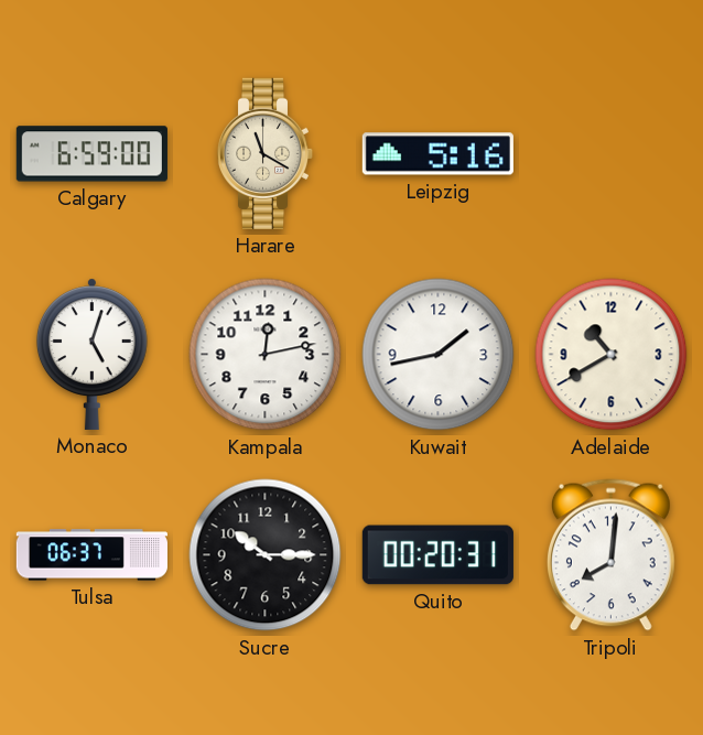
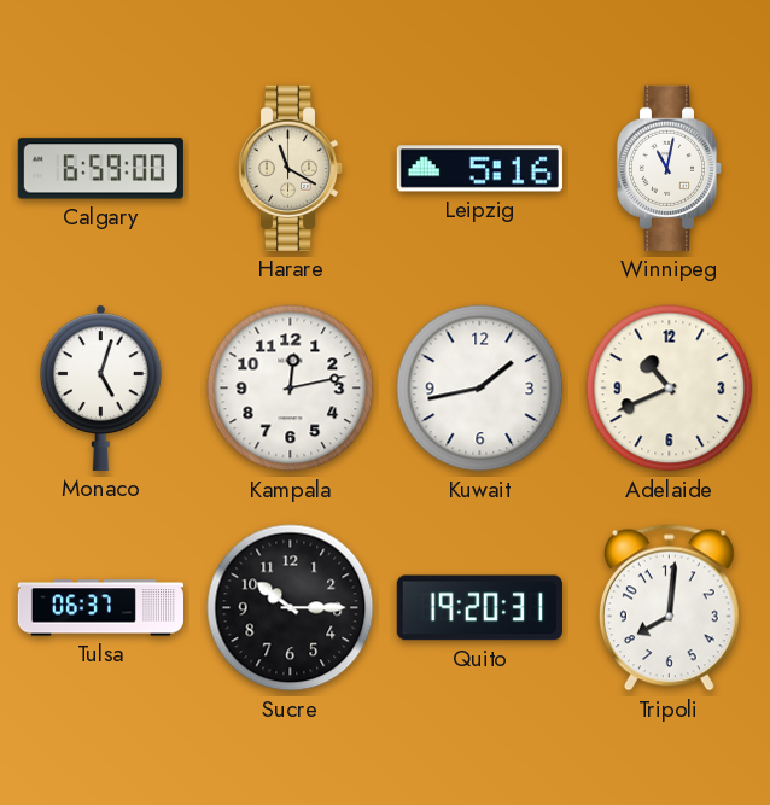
Winnipeg: none -> 11:02 (670, 168)
Adelaide: 10:40 -> 10:41 (670, 389)
Quito: 00:20 -> 19:20 (479, 608)
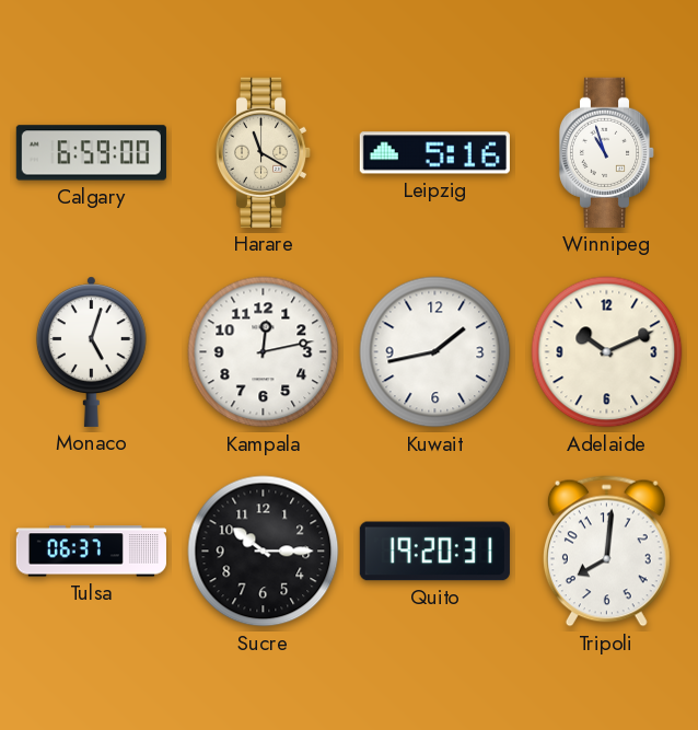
Winnipeg: 11:02 -> 10:57 (607, 152)
Adelaide: 10:41 -> 10:11 (607, 352)
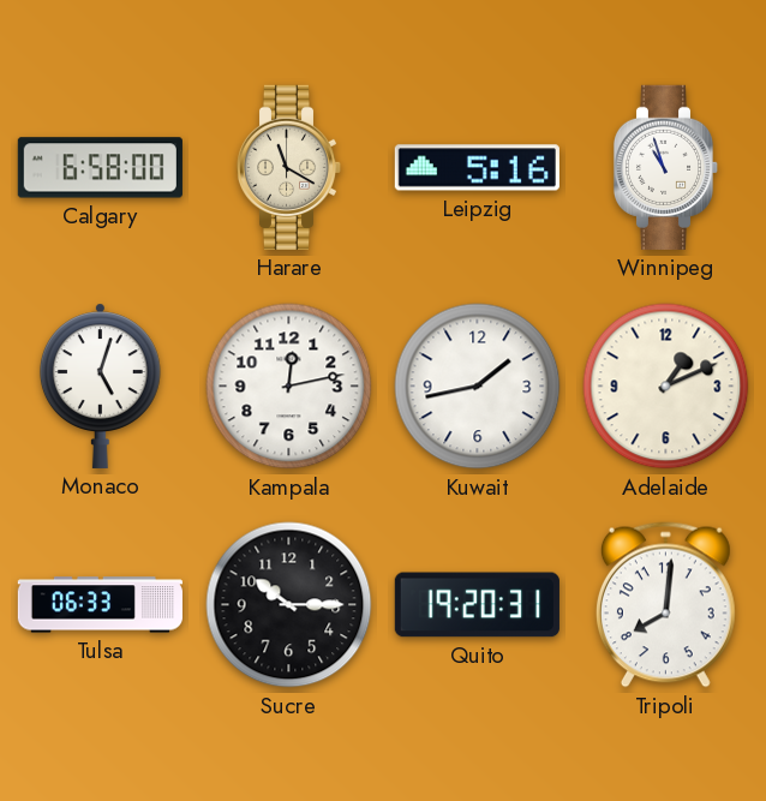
Calgary: 6:59 -> 6:58 (100, 168)
Adelaide: 10:11 -> 1:11 (666, 387)
Tulsa: 06:37 -> 06:33 (100, 605)
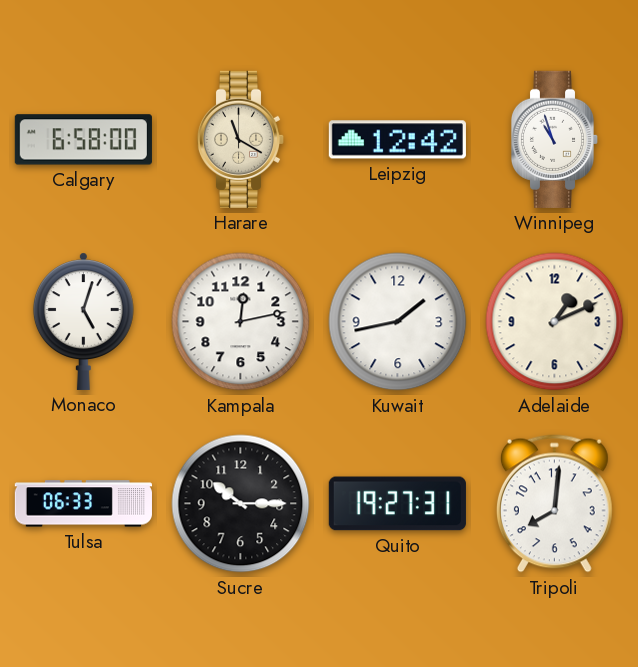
Leipzig: 5:16 -> 12:42 (397, 140)
Quito: 19:20 -> 19:27 (397, 504)
